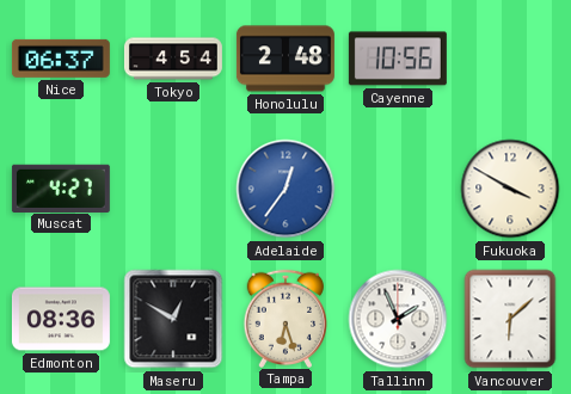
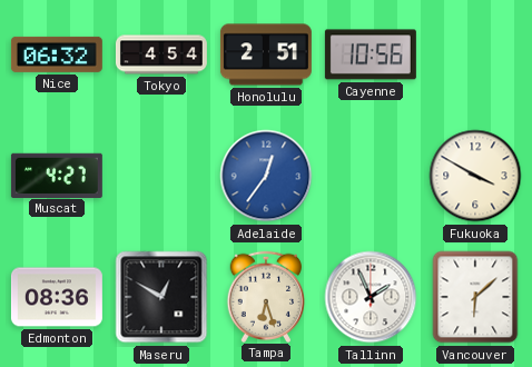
Nice: 06:37 -> 06:32 (57, 54)
Honolulu: 2:48 -> 2:51 (266, 54)
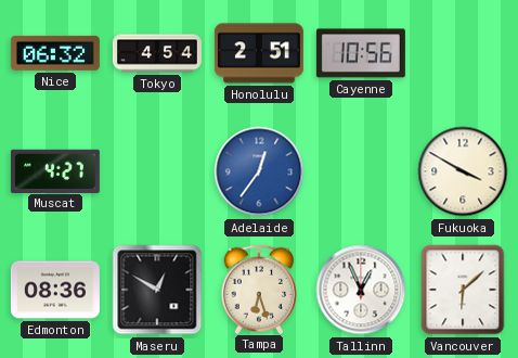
Tallinn: 1:56 -> 12:56 (361, 290)
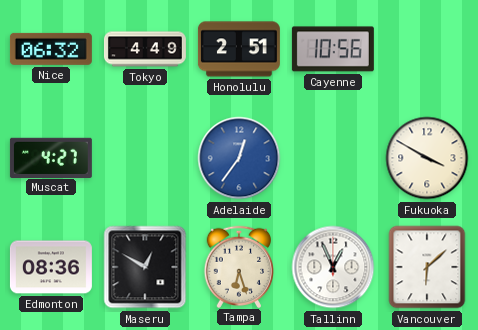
Tokyo: 4:54 -> 4:49 (145, 49)
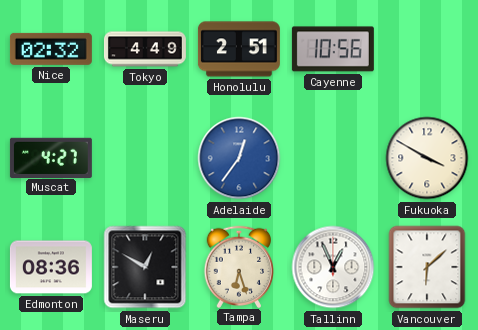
Nice: 06:32 -> 02:32 (51, 49)
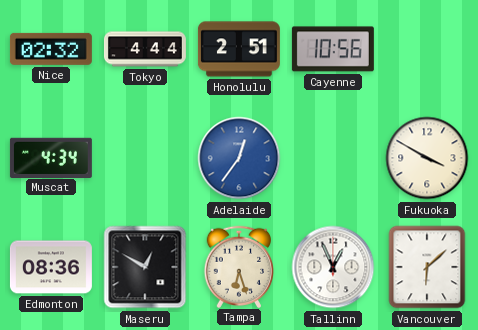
Tokyo: 4:49 -> 4:44 (145, 49)
Muscat: 4:27 -> 4:34 (51, 157)
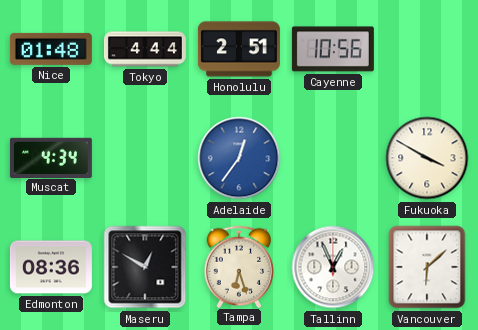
Nice: 02:32 -> 01:48 (51, 49)
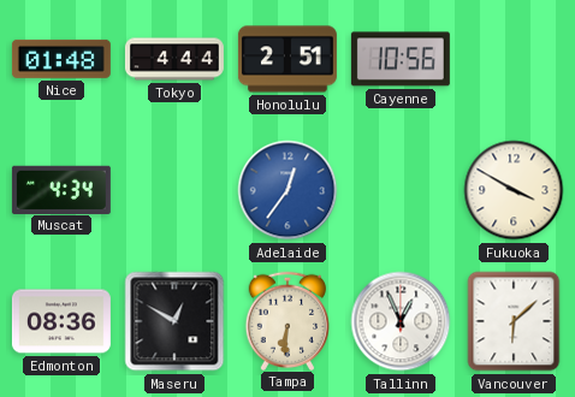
Tampa: 6:27 -> 6:31 (286, 320)
